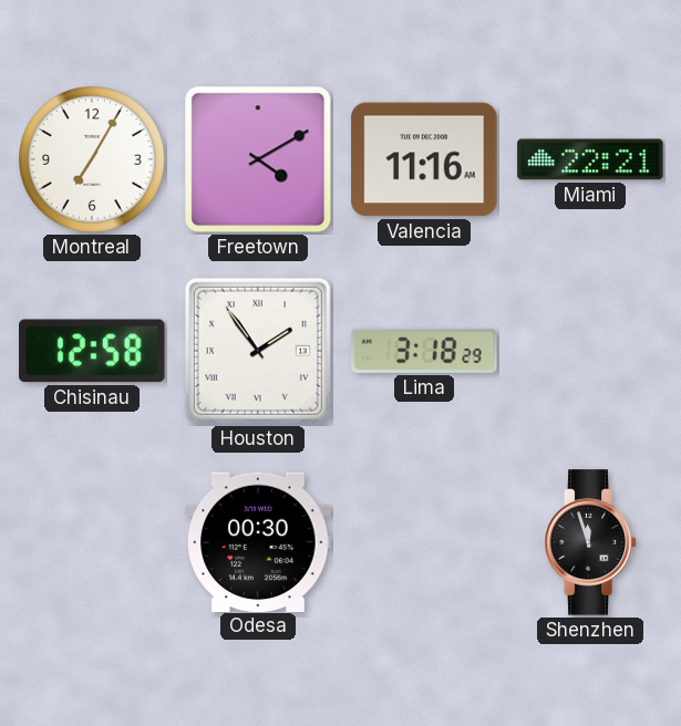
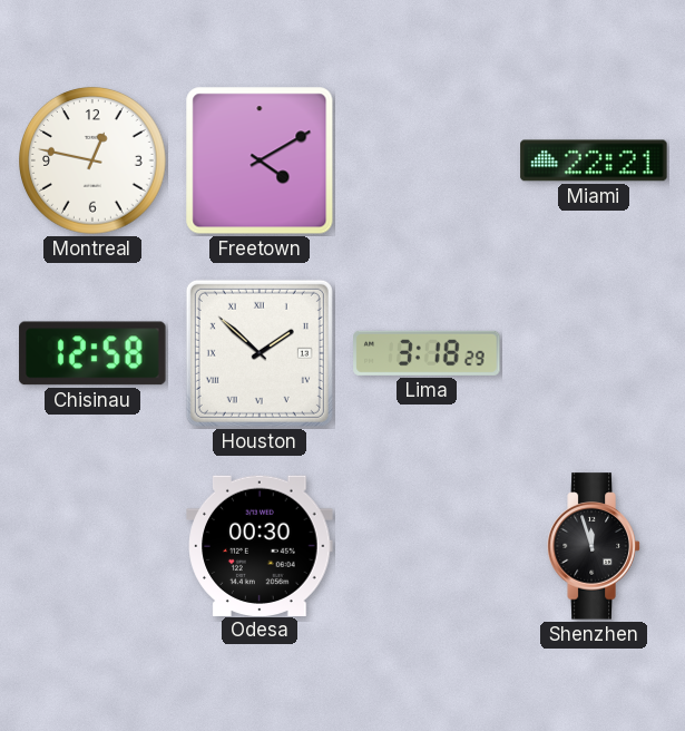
Montreal: 7:05 -> 12:47 (94, 162)
Valencia: 11:16 -> none (424, 159)
Houston: 1:54 -> 1:52 (260, 353)
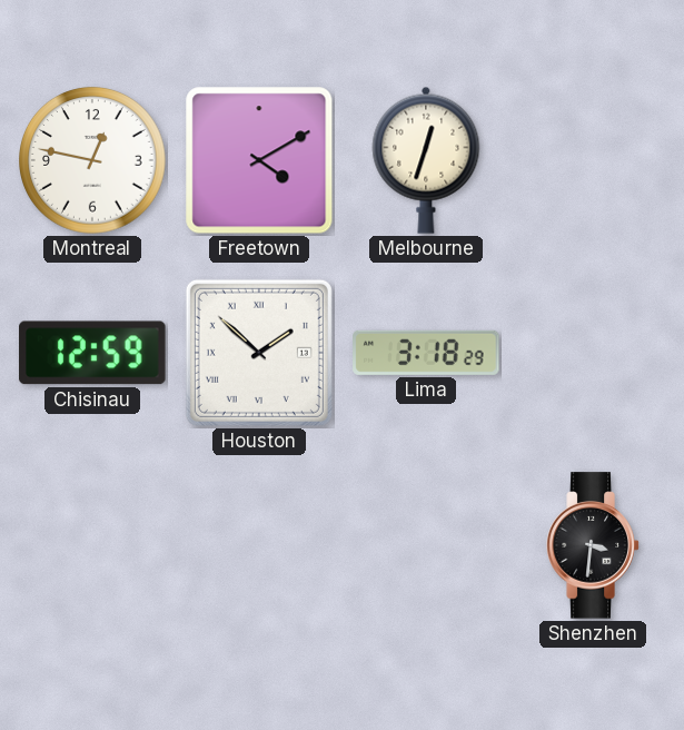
Melbourne: none -> 12:33 (426, 160)
Miami: 22:21 -> none (594, 160)
Chisinau: 12:58 -> 12:59 (92, 353)
Odesa: 00:30 -> none (260, 545)
Shenzhen: 11:57 -> 3:31 (593, 545)
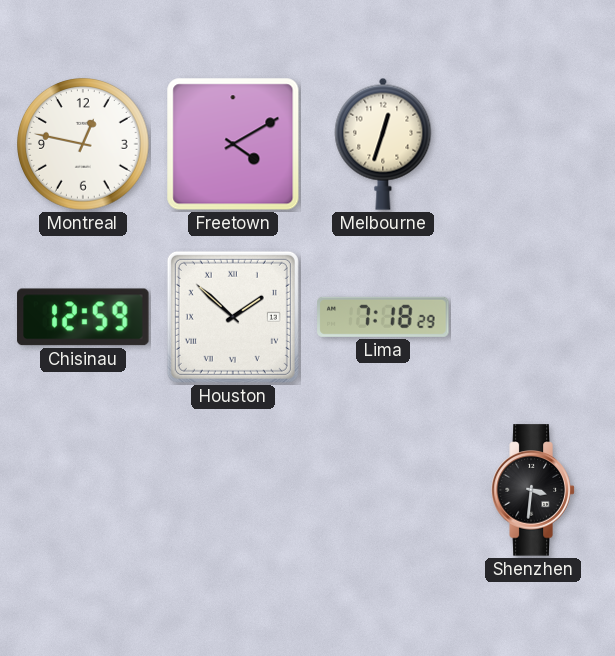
Lima: 3:18 -> 7:18 (383, 317)
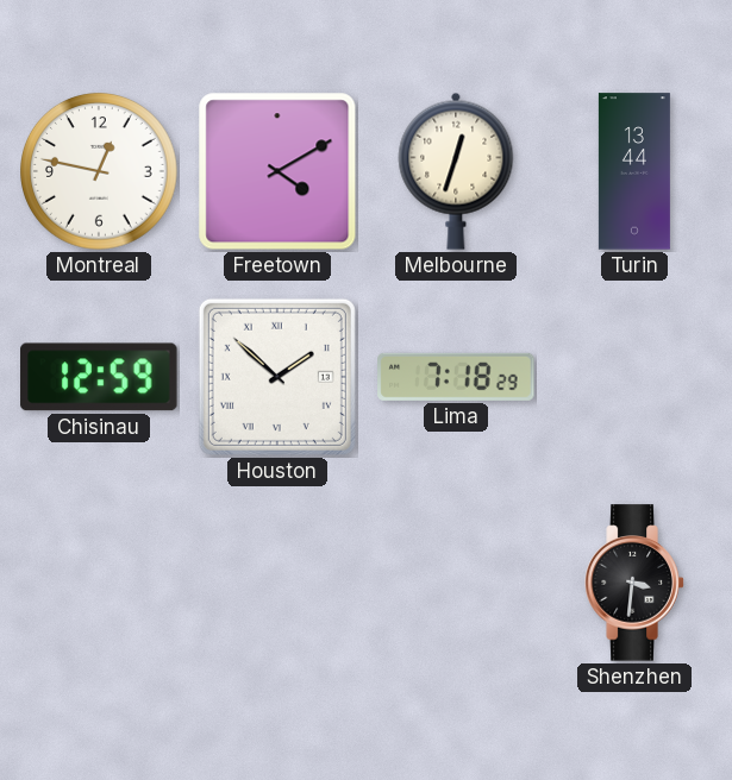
Turin: none -> 13:44 (634, 171)
